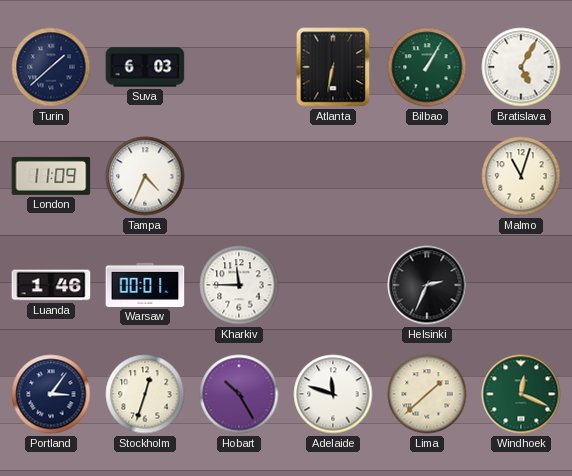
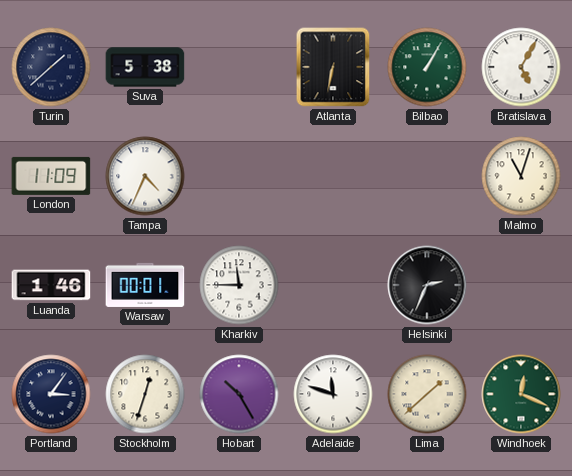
Suva: 6:03 -> 5:38 (145, 67)
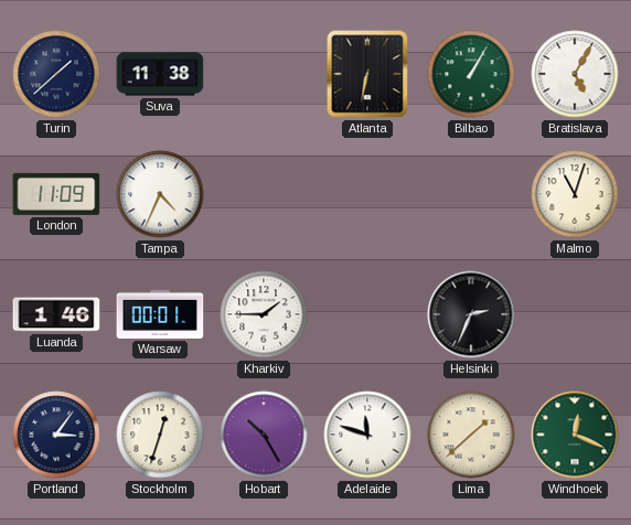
Suva: 5:38 -> 11:38 (160, 74)
Kharkiv: 11:45 -> 1:45 (264, 314)
